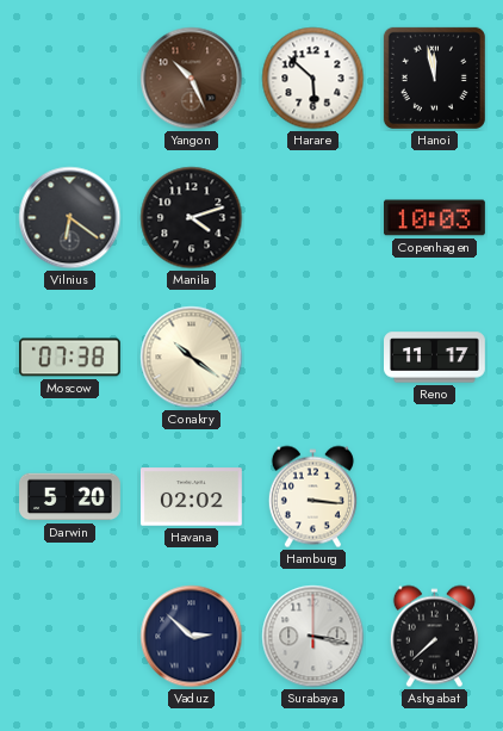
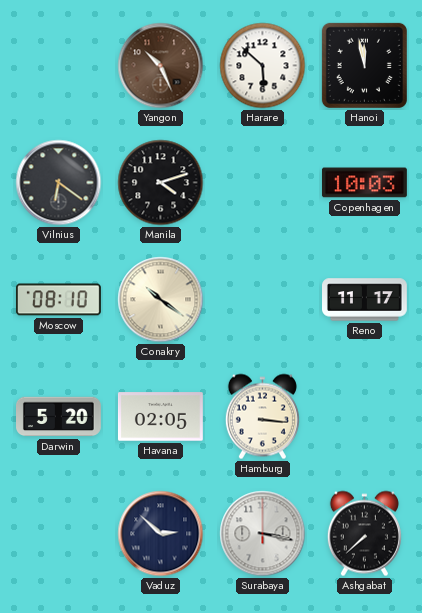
Moscow: 07:38 -> 08:10 (58, 300)
Havana: 02:02 -> 02:05 (160, 417)
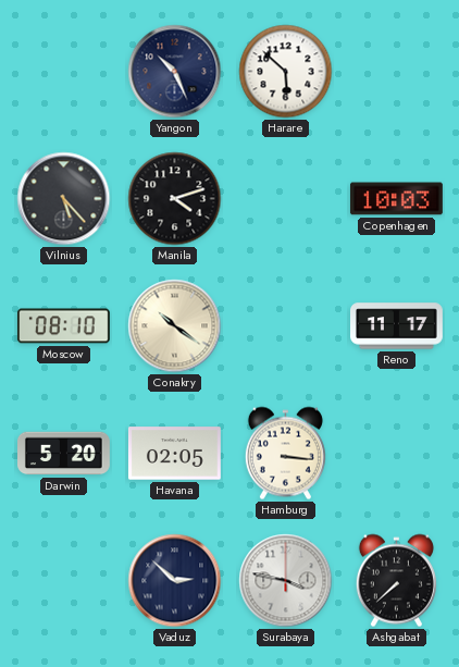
Yangon dial: brown -> navy (175, 72)
Hanoi: 11:58 -> none (364, 65)
Vilnius: 6:21 -> 5:23 (64, 199)
Surabaya: 3:17 -> 3:47 (286, 581)
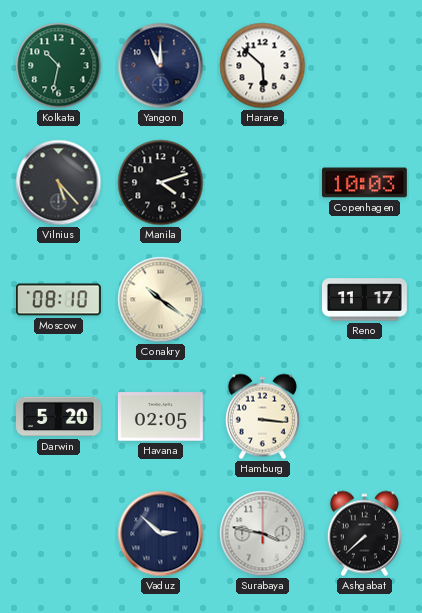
Kolkata: none -> 10:32 (59, 66)
Yangon: 10:26 -> 11:00 (161, 66)
